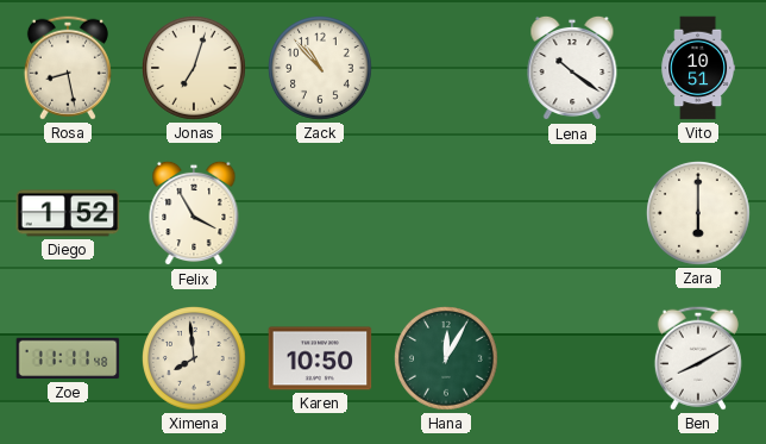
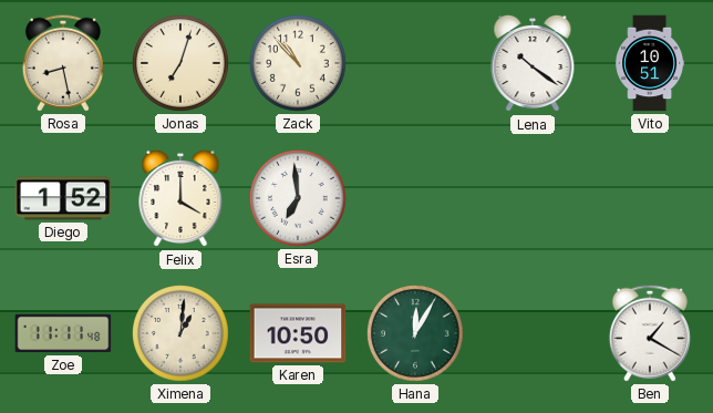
Felix: 3:55 -> 4:00 (180, 198)
Esra: none -> 6:59 (299, 199)
Zara: 6:00 -> none (699, 214)
Ximena: 7:59 -> 1:01 (182, 334)
Ben: 8:10 -> 1:20 (650, 333)
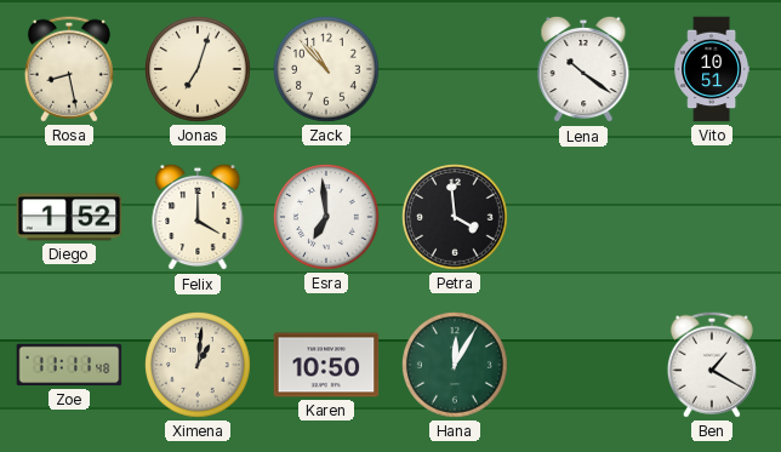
Petra: none -> 3:59 (456, 218)
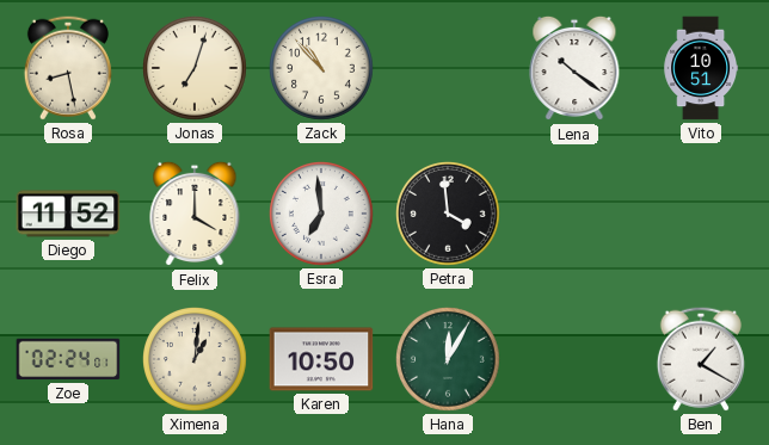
Diego: 1:52 -> 11:52 (68, 214)
Zoe: 11:11 -> 02:24 (68, 359)
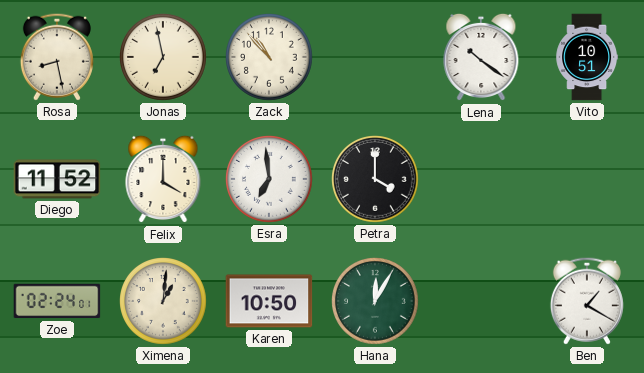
Jonas: 7:03 -> 6:58 (164, 58)
Petra: 3:59 -> 4:00 (376, 180)
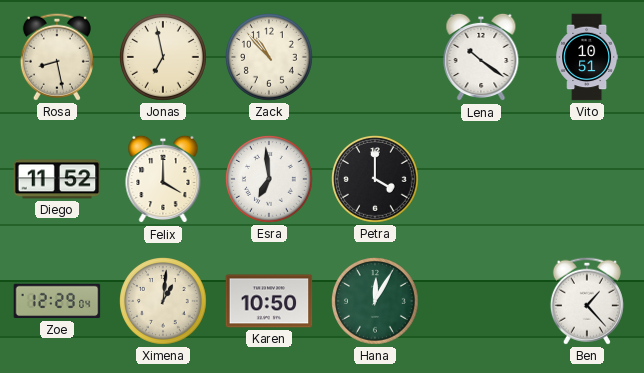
Zoe: 02:24 -> 12:29 (57, 301)
Ben: 1:20 -> 1:23 (587, 301)
